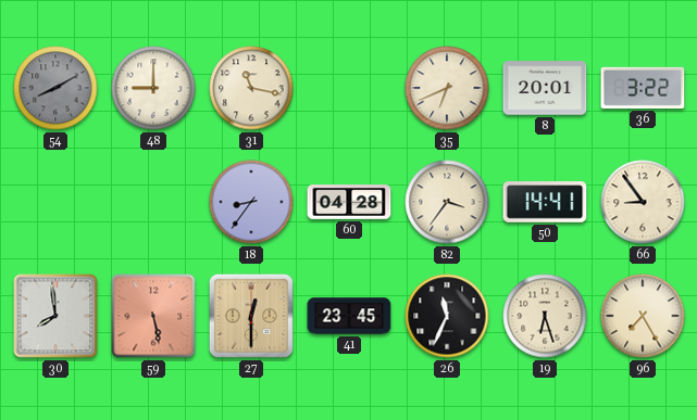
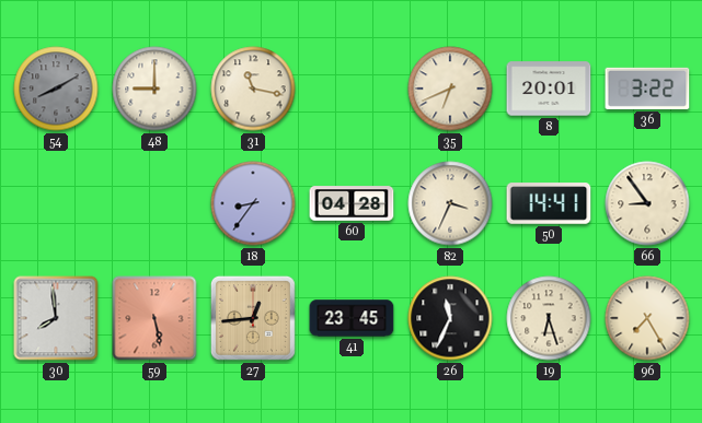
82: 3:36 -> 3:34 (450, 203)
27: 12:30 -> 12:44 (253, 318)
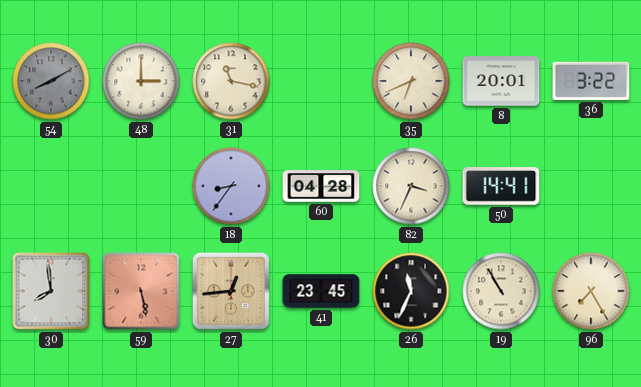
48: 9:00 -> 3:00 (141, 81)
66: 8:54 -> none (647, 203)
19: 6:27 -> 10:55 (501, 291)
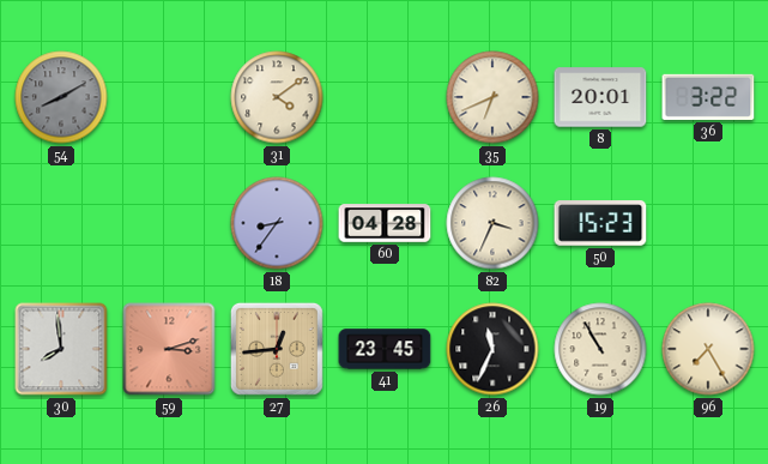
48: 3:00 -> none (141, 81)
31: 11:17 -> 4:09 (277, 97)
50: 14:41 -> 15:23 (600, 223)
59: 5:28 -> 3:12 (169, 349)
